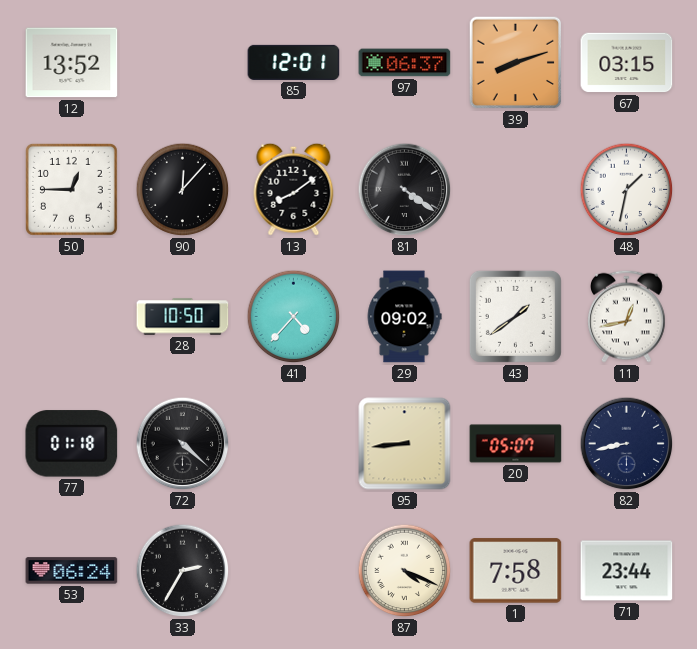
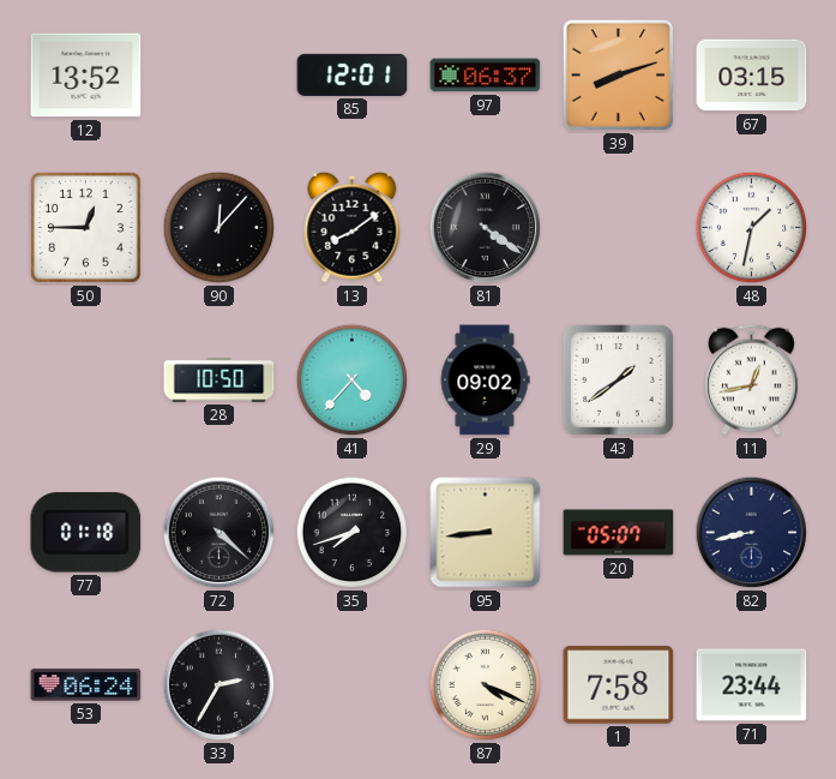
35: none -> 7:42 (353, 533)
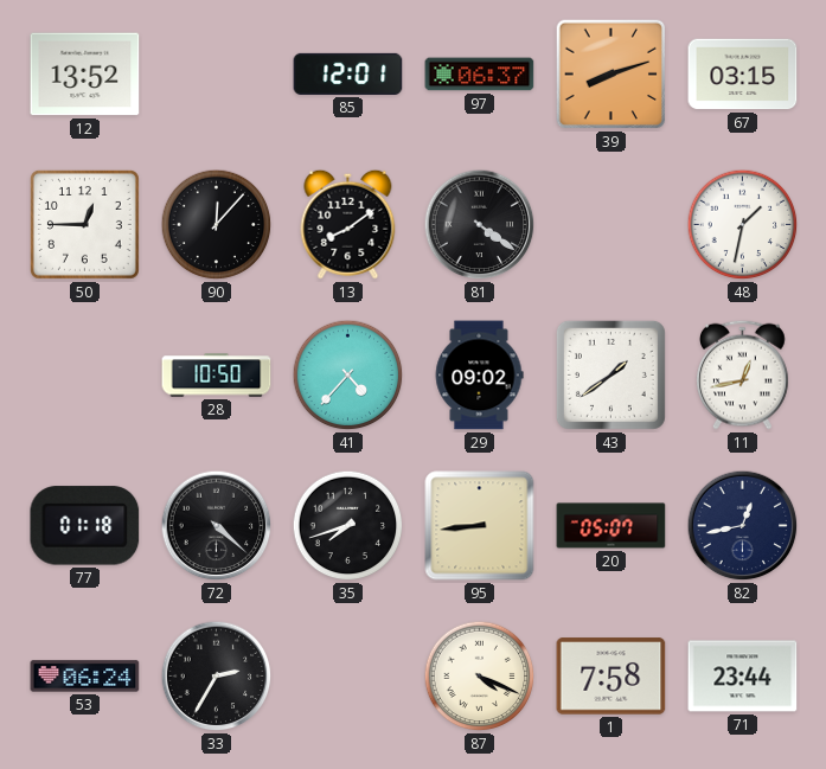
82: 8:43 -> 12:43 (743, 526)
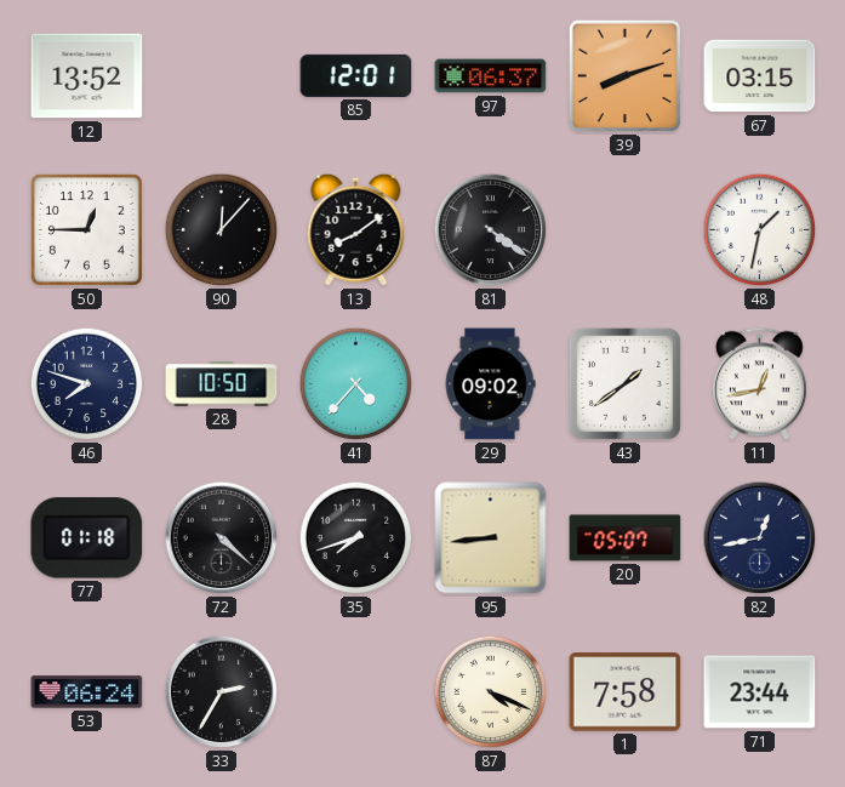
46: none -> 7:48 (87, 384)
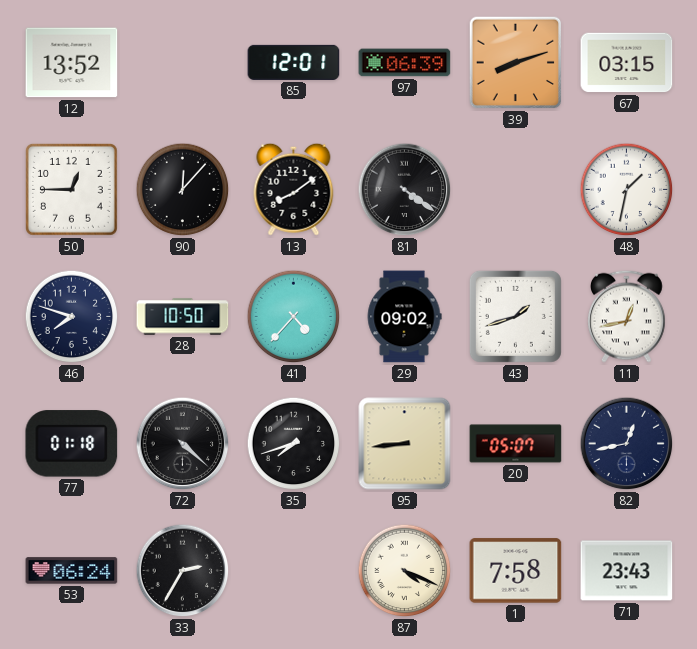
97: 06:37 -> 06:39 (405, 63)
43: 1:39 -> 1:42 (515, 316)
71: 23:44 -> 23:43 (627, 571)
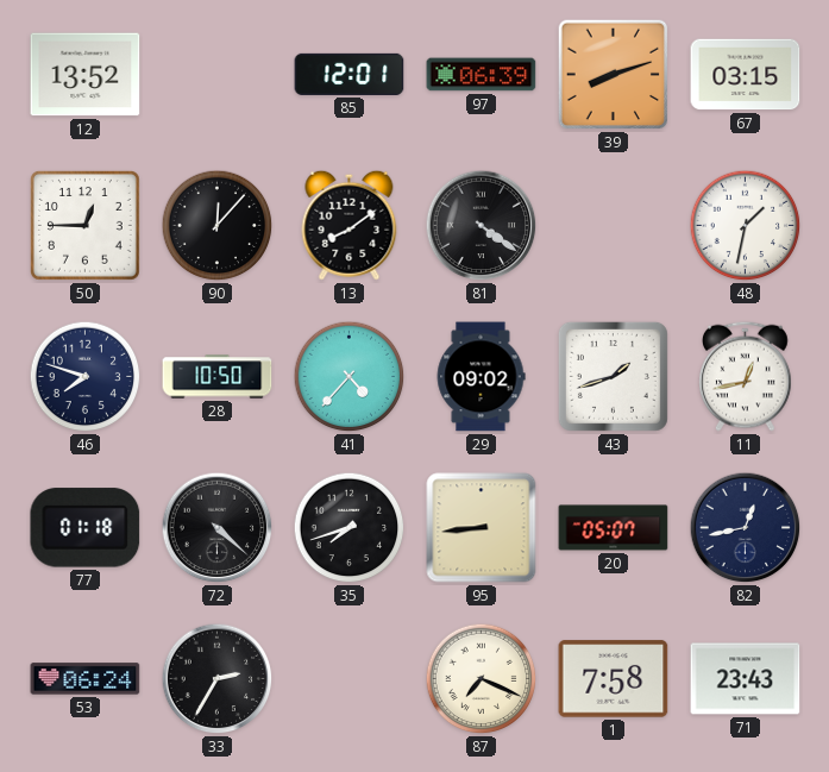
87: 4:19 -> 7:19 (482, 679)
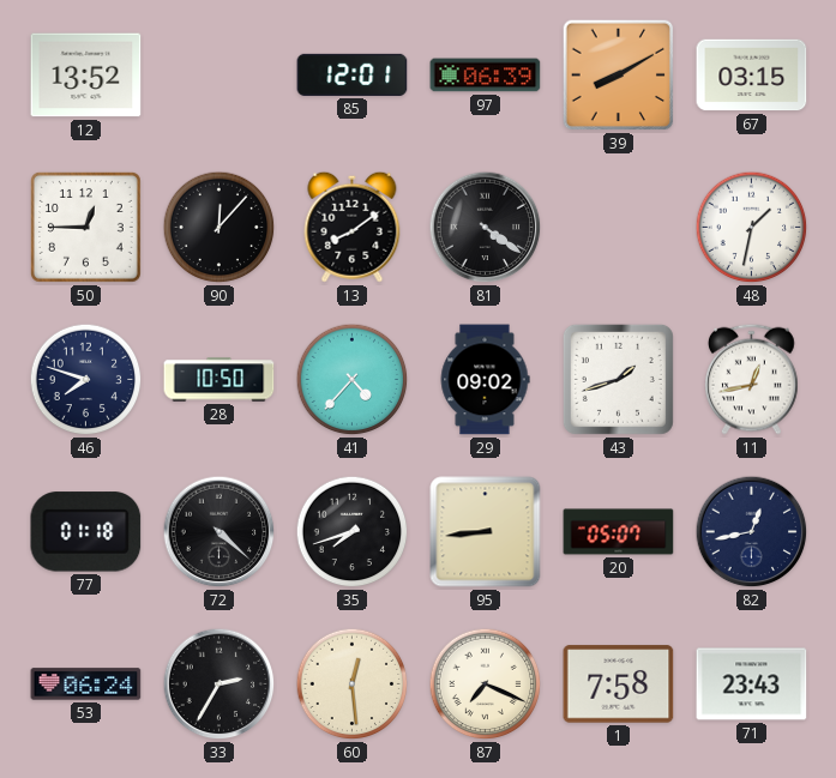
39: 8:12 -> 8:10 (619, 76)
60: none -> 12:29 (353, 684)
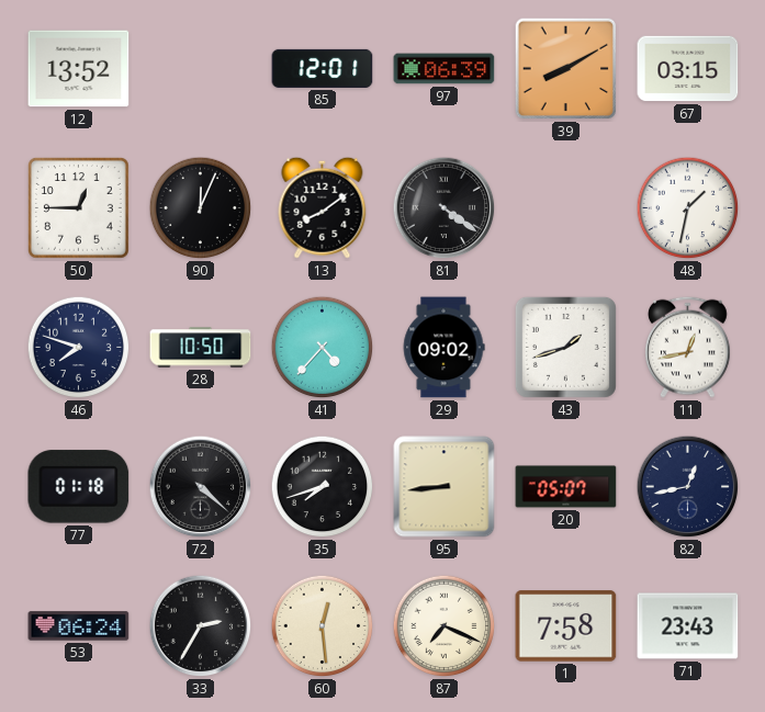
90: 12:07 -> 12:04 (201, 208)
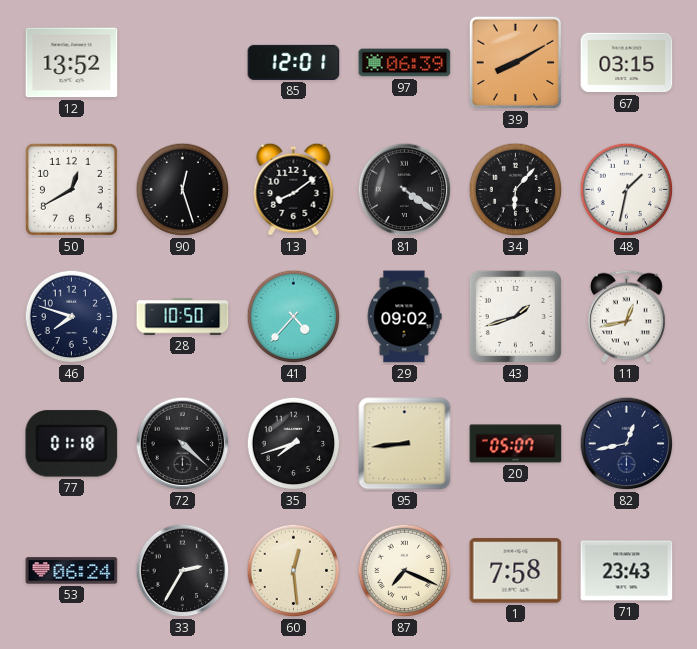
50: 12:45 -> 12:40 (71, 189)
90: 12:04 -> 12:27 (183, 190)
34: none -> 6:07 (516, 190)
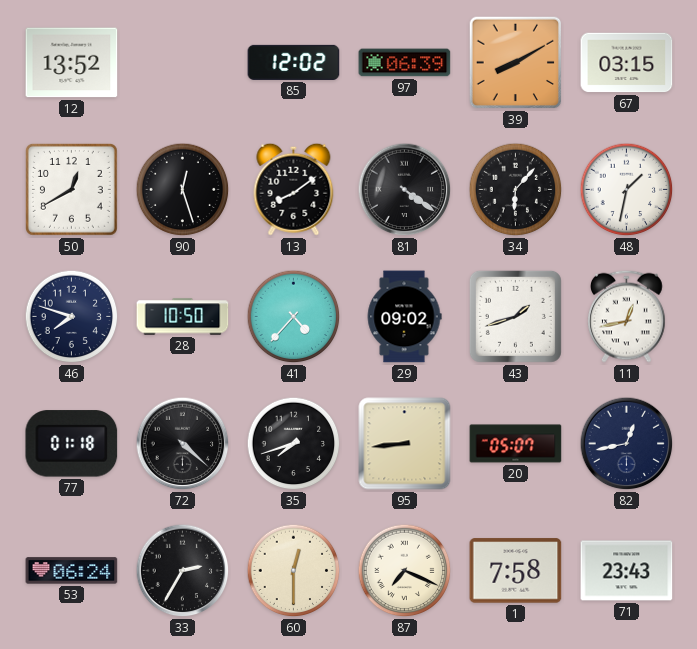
85: 12:01 -> 12:02 (294, 62)
60: 12:29 -> 12:30 (294, 571)
